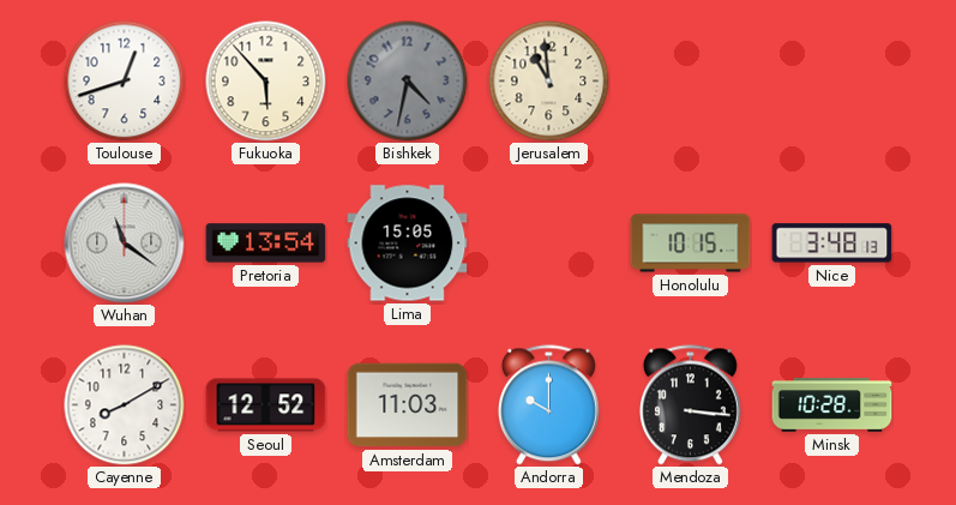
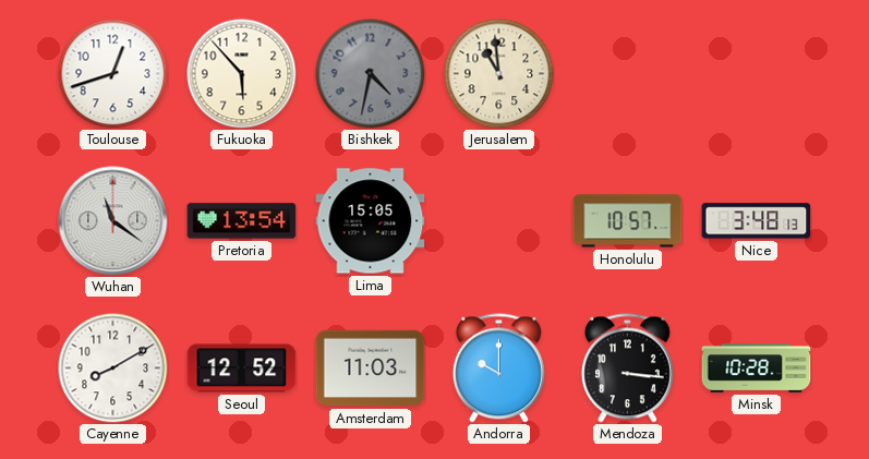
Honolulu: 10:15 -> 10:57 (628, 221)
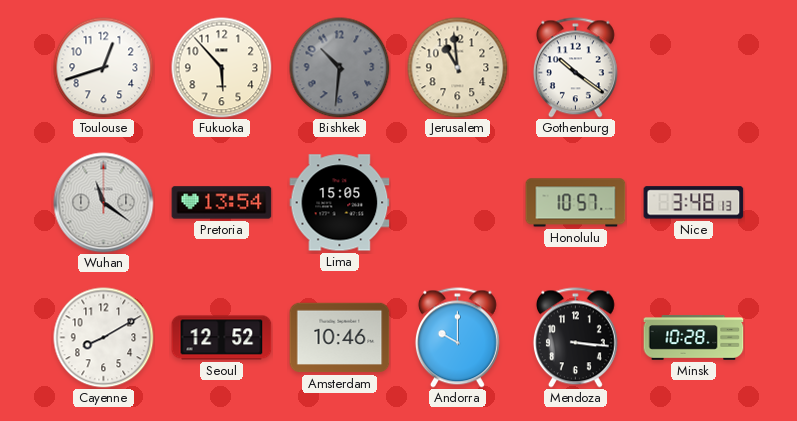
Bishkek: 4:32 -> 10:31 (340, 68)
Gothenburg: none -> 10:21 (575, 68)
Amsterdam: 11:03 -> 10:46 (340, 338)
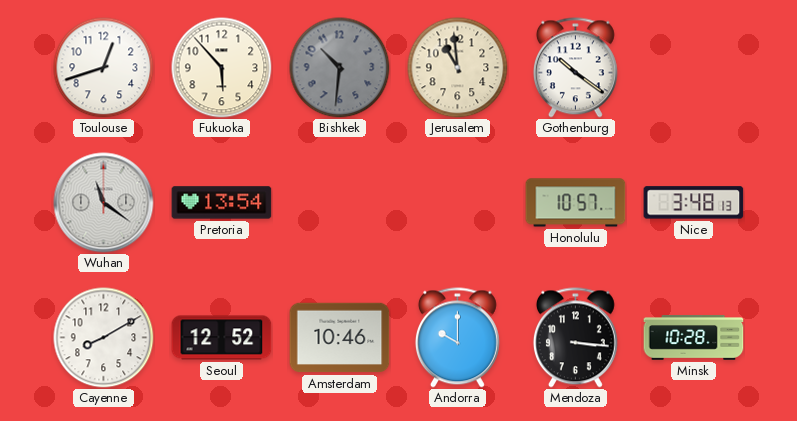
Lima: 15:05 -> none (340, 203)
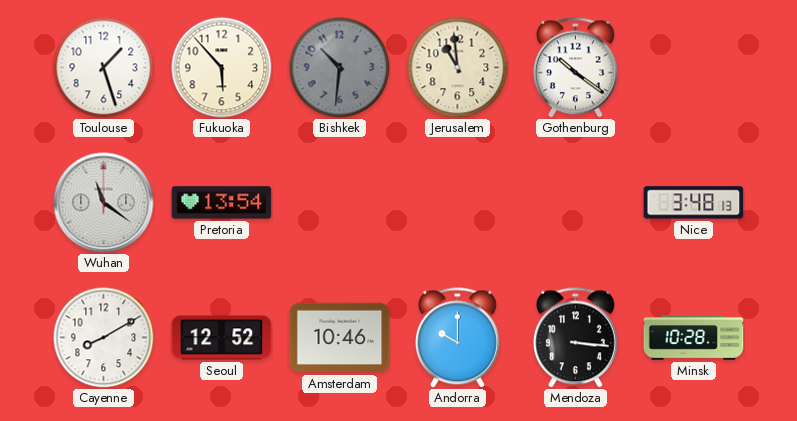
Toulouse: 12:42 -> 1:27 (104, 68)
Honolulu: 10:57 -> none (576, 203)
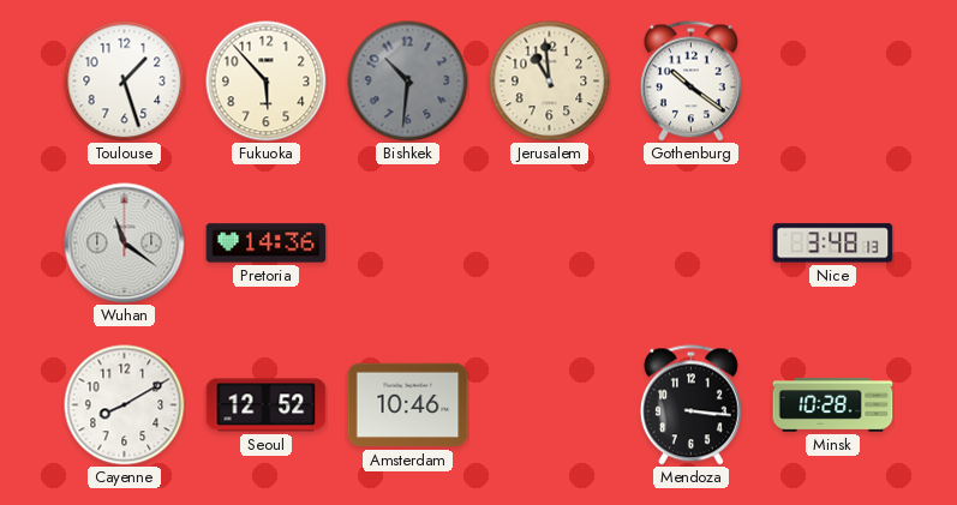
Pretoria: 13:54 -> 14:36 (267, 244)
Andorra: 10:00 -> none (457, 338)
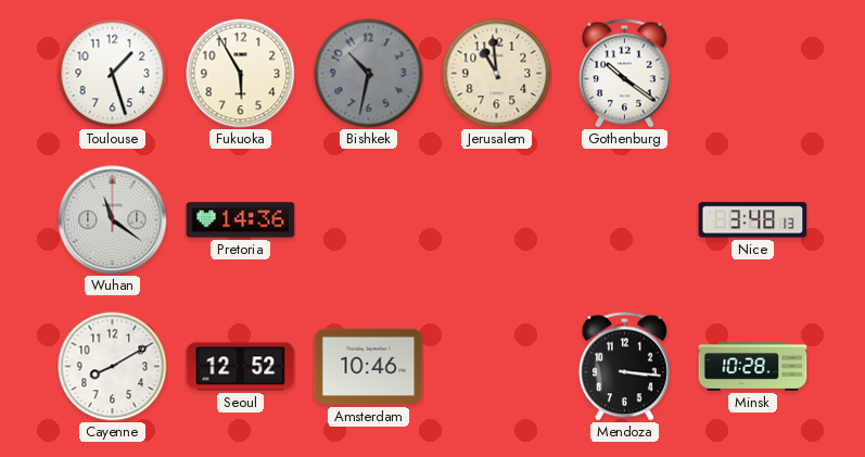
Fukuoka: 5:53 -> 5:55 (241, 74)
Bishkek: 10:31 -> 10:32 (369, 74)
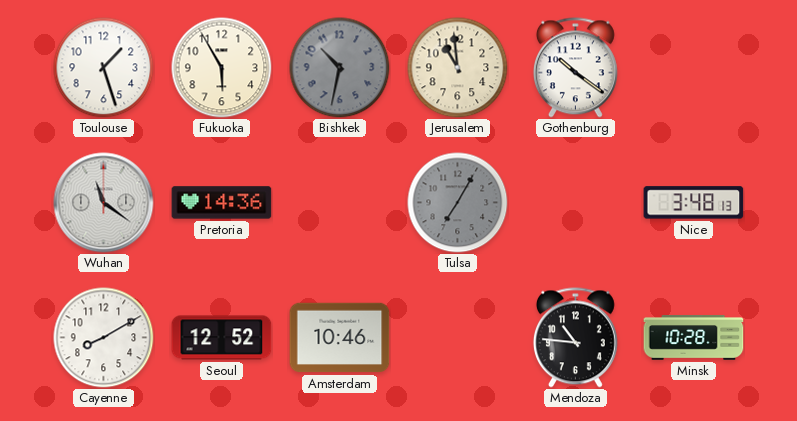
Tulsa: none -> 7:05 (458, 203)
Mendoza: 3:16 -> 10:46 (575, 338)
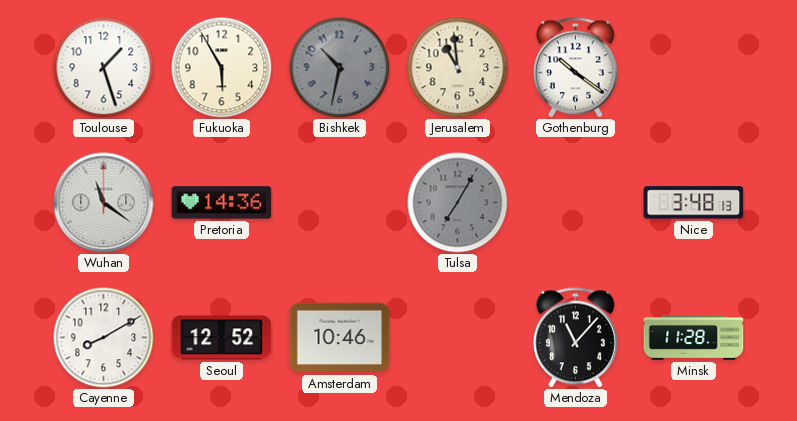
Mendoza: 10:46 -> 11:07 (575, 338)
Minsk: 10:28 -> 11:28 (694, 338)
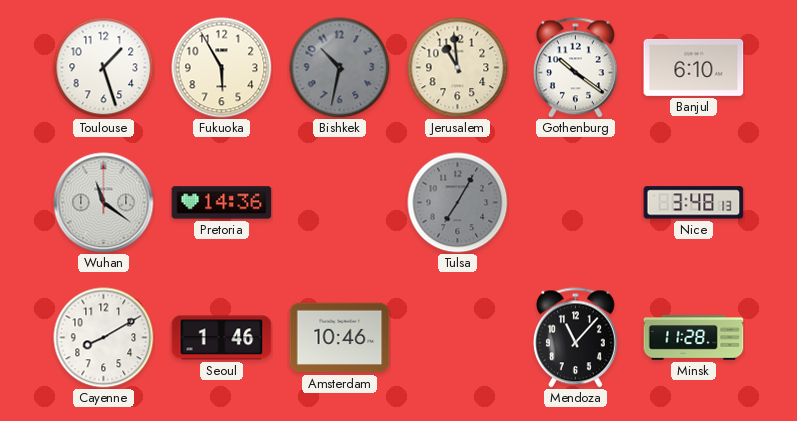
Banjul: none -> 6:10 (694, 67)
Seoul: 12:52 -> 1:46 (222, 338)
